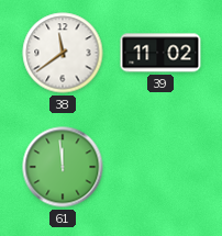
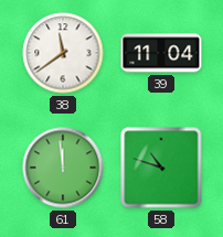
39: 11:02 -> 11:04 (161, 53)
58: none -> 10:48 (161, 168)
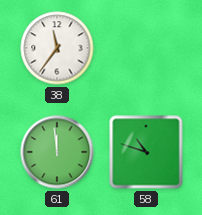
38: 11:39 -> 11:36 (57, 48)
39: 11:04 -> none (161, 53)
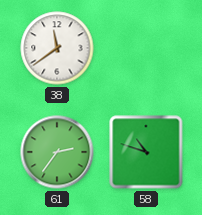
38: 11:36 -> 11:39 (57, 48)
61: 11:59 -> 2:36 (57, 152)
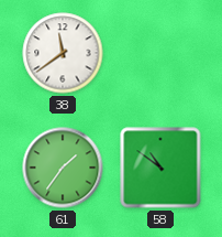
61: 2:36 -> 1:36 (63, 168)
58: 10:48 -> 10:51 (160, 168)
